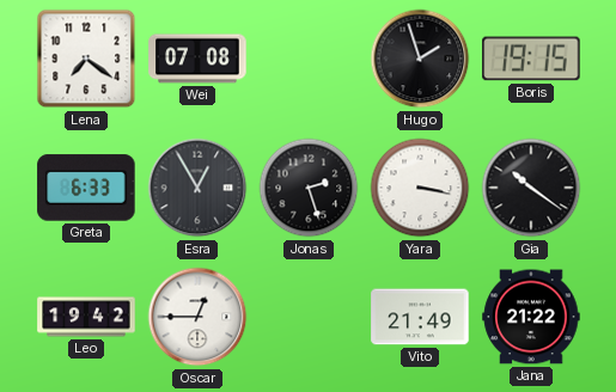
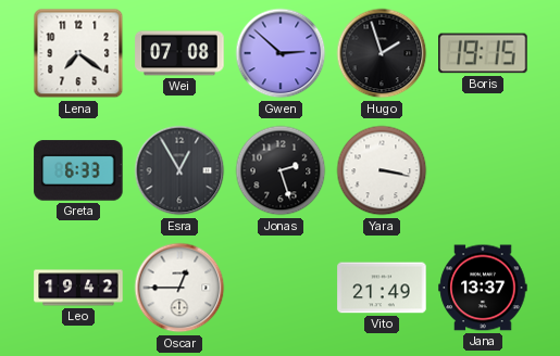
Gwen: none -> 2:52 (281, 53)
Gia: 10:21 -> none (531, 188)
Jana: 21:22 -> 13:37 (483, 288)
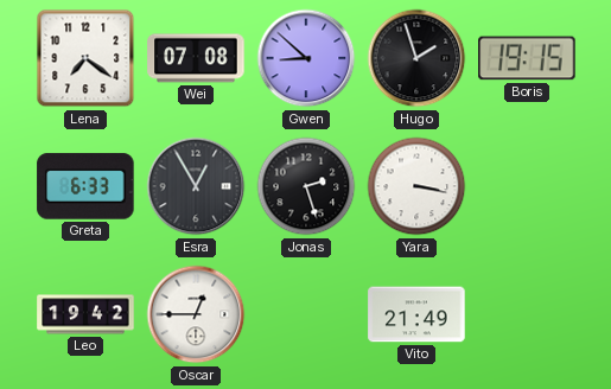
Gwen: 2:52 -> 8:52 (306, 58)
Jana: 13:37 -> none (483, 288)
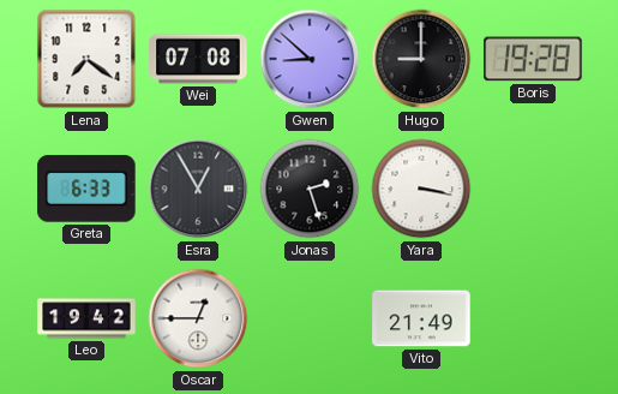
Hugo: 1:57 -> 9:00 (421, 59)
Boris: 19:15 -> 19:28 (533, 59)
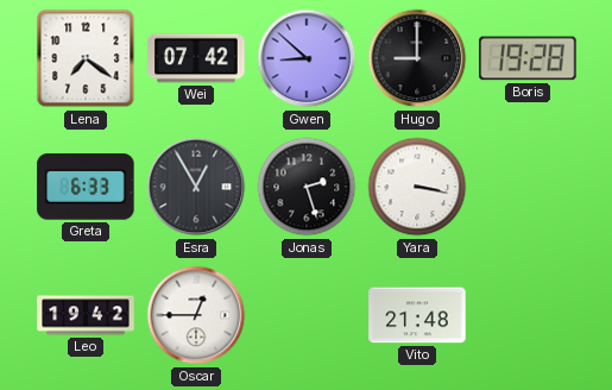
Wei: 07:08 -> 07:42 (196, 58)
Vito: 21:49 -> 21:48 (417, 315)
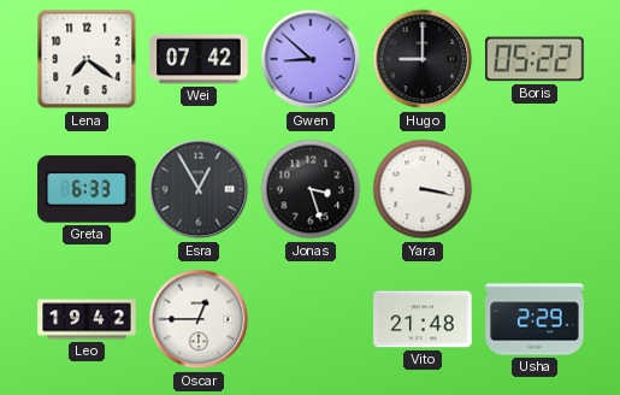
Boris: 19:28 -> 05:22 (535, 59)
Jonas: 2:27 -> 3:27 (311, 189)
Usha: none -> 2:29 (535, 319)
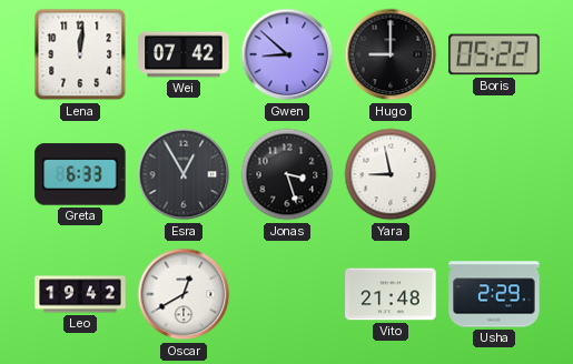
Lena: 7:21 -> 12:01 (80, 54)
Yara: 3:17 -> 8:58 (391, 174)
Oscar: 12:45 -> 12:40 (184, 294)
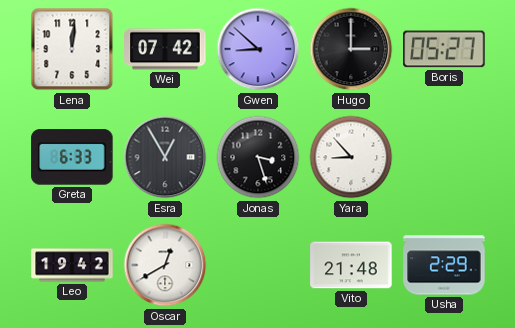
Hugo: 9:00 -> 3:00 (351, 49)
Boris: 05:22 -> 05:27 (444, 49)
Yara: 8:58 -> 8:53 (351, 157)
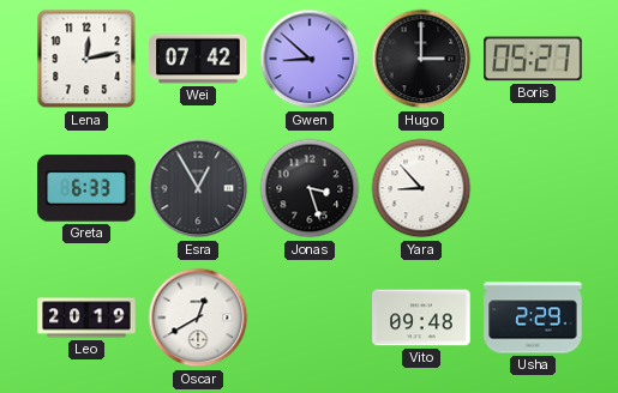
Lena: 12:01 -> 12:13 (86, 59)
Leo: 19:42 -> 20:19 (86, 318)
Vito: 21:48 -> 09:48 (421, 318)
